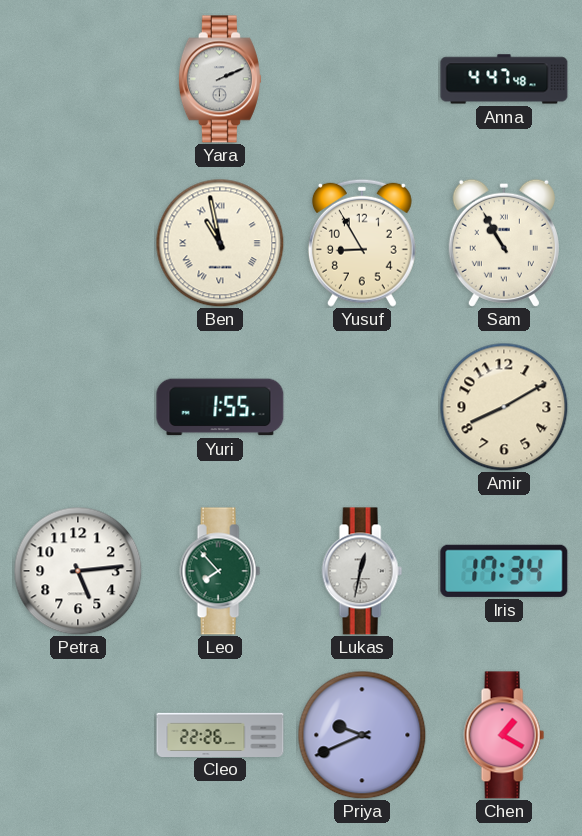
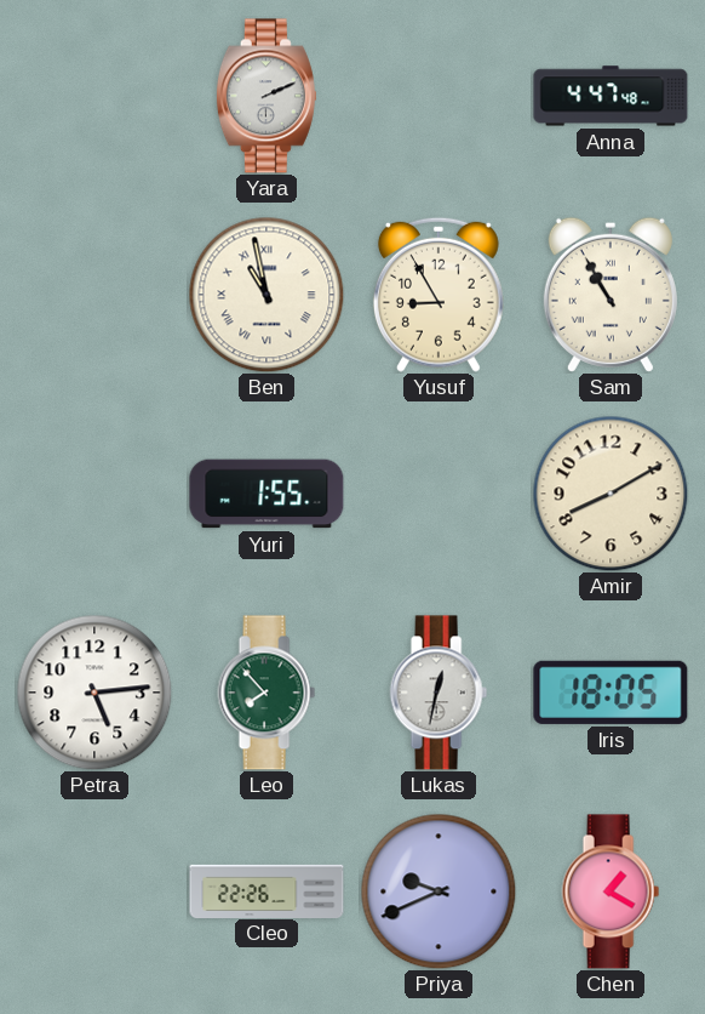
Iris: 17:34 -> 18:05 (611, 693)
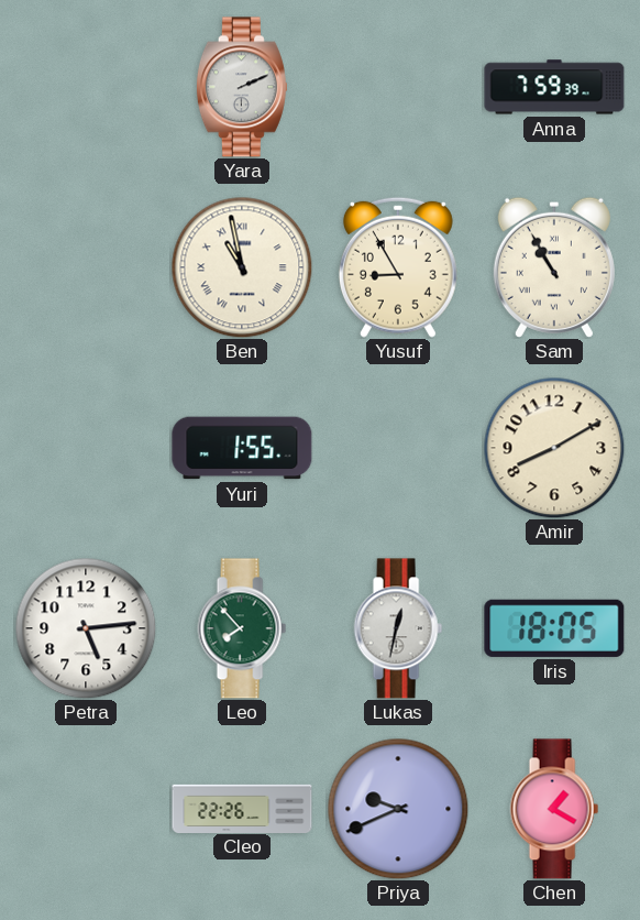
Anna: 4:47 -> 7:59 (554, 87)
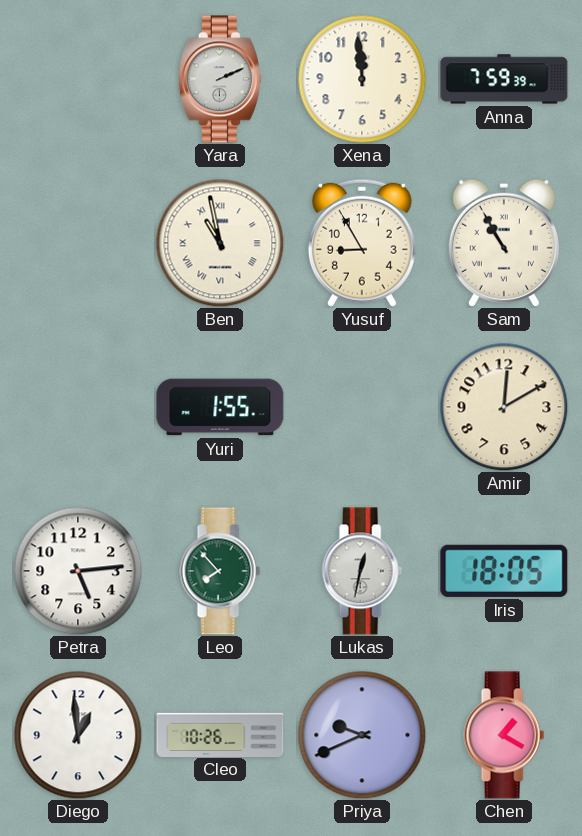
Xena: none -> 11:59 (362, 79)
Amir: 8:10 -> 12:10 (504, 407)
Diego: none -> 12:59 (78, 735)
Cleo: 22:26 -> 10:26 (220, 734)
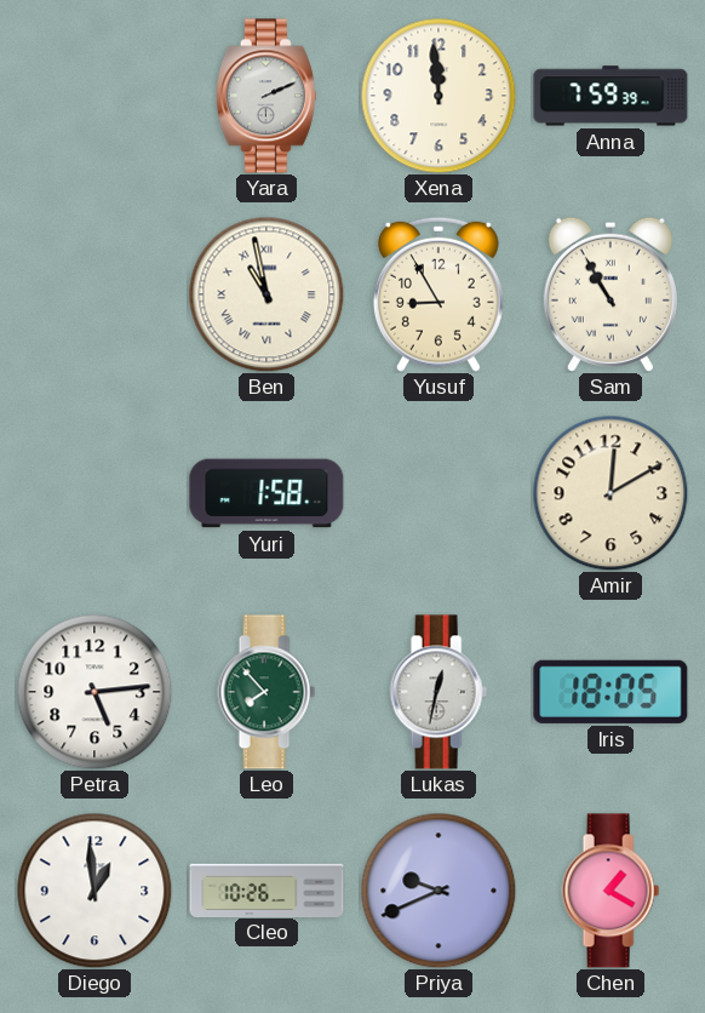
Yuri: 1:55 -> 1:58 (266, 493)
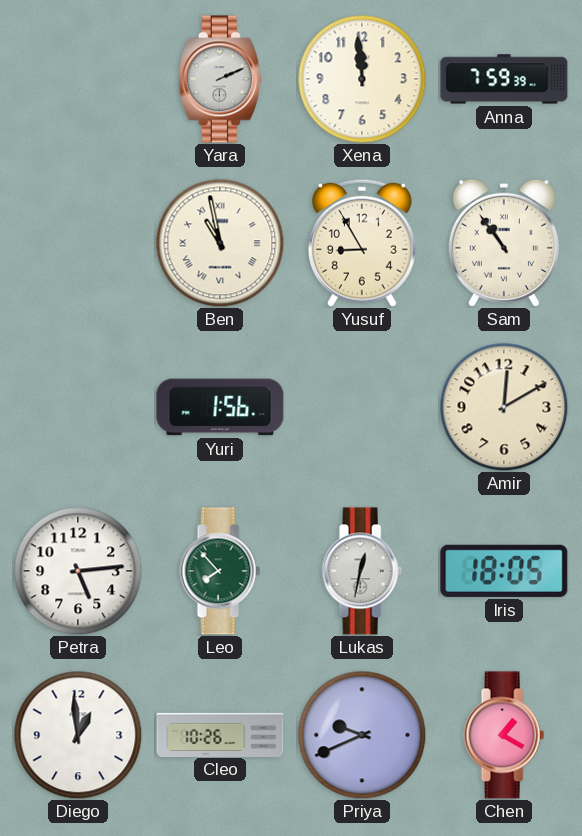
Sam: 10:55 -> 10:54 (504, 243)
Yuri: 1:58 -> 1:56 (220, 407)
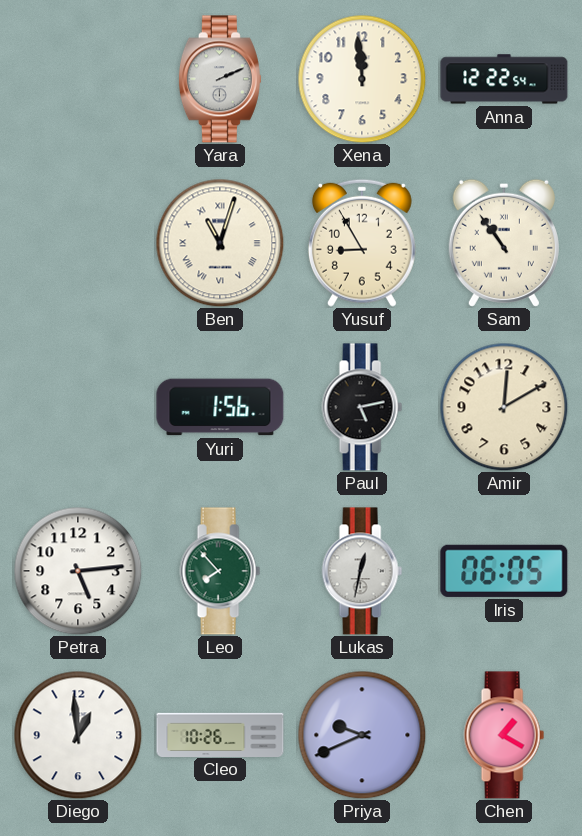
Anna: 7:59 -> 12:22 (504, 79)
Ben: 10:58 -> 11:03 (220, 243)
Paul: none -> 5:13 (362, 407)
Iris: 18:05 -> 06:05 (504, 571)
